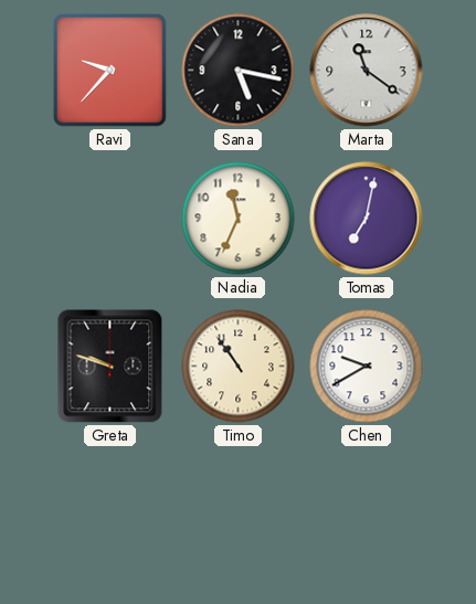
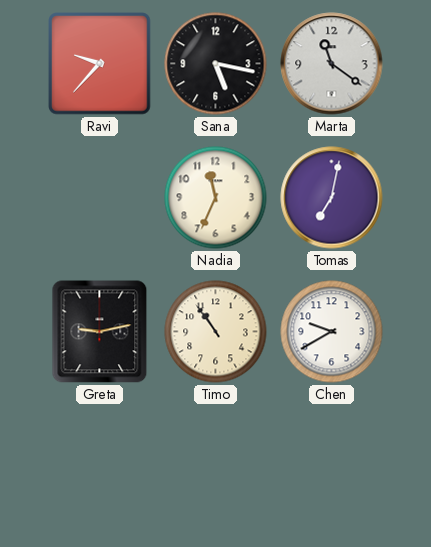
Greta: 9:48 -> 9:13 (100, 332)
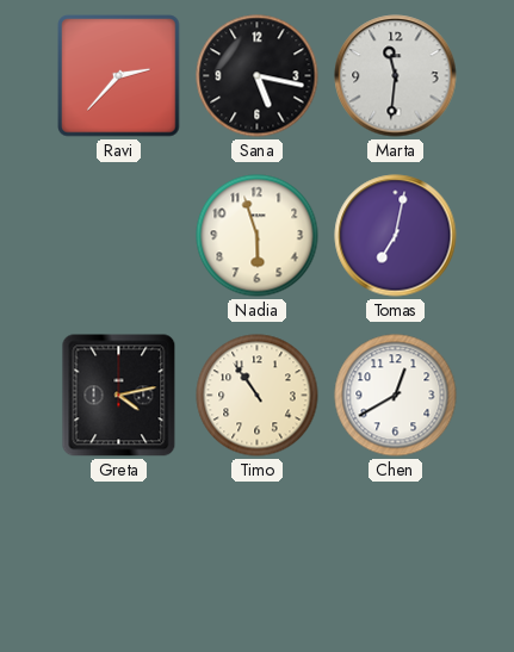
Ravi: 9:37 -> 2:37 (119, 76)
Marta: 11:21 -> 11:31 (396, 76)
Nadia: 11:34 -> 5:57 (258, 236)
Greta: 9:13 -> 4:13 (119, 396)
Chen: 9:40 -> 12:40 (396, 396)
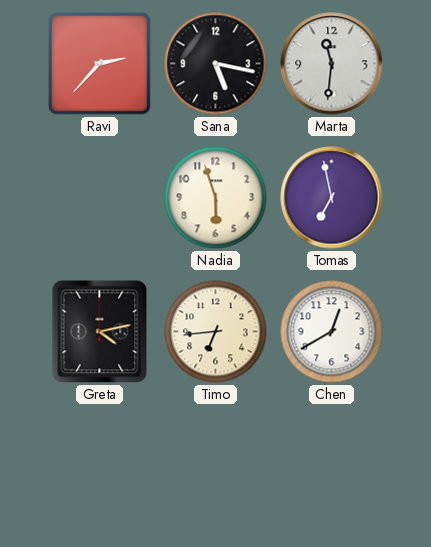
Tomas: 7:02 -> 6:58 (332, 198)
Timo: 10:54 -> 6:44 (216, 332)
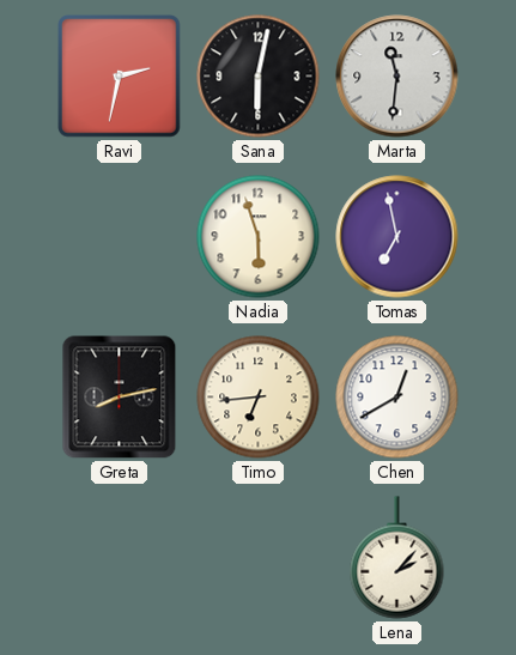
Ravi: 2:37 -> 2:32 (120, 77)
Sana: 5:17 -> 6:02 (259, 77)
Greta: 4:13 -> 8:13 (120, 398)
Lena: none -> 2:07 (397, 558)
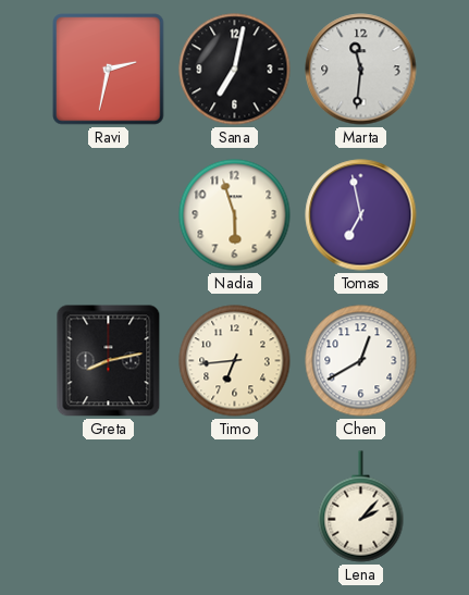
Sana: 6:02 -> 7:02 (235, 70)
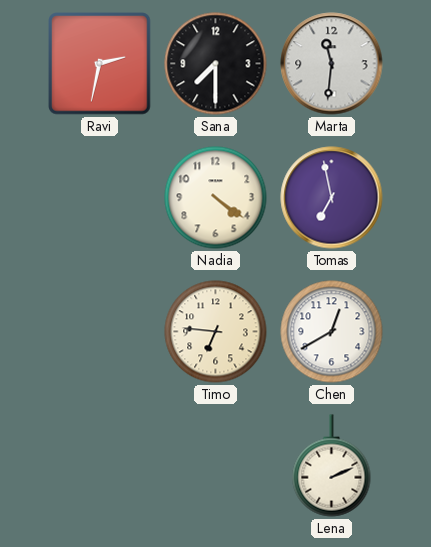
Sana: 7:02 -> 7:30 (216, 64)
Nadia: 5:57 -> 4:21 (216, 198)
Greta: 8:13 -> none (109, 361)
Timo: 6:44 -> 6:46 (216, 332)
Lena: 2:07 -> 2:11 (332, 466)
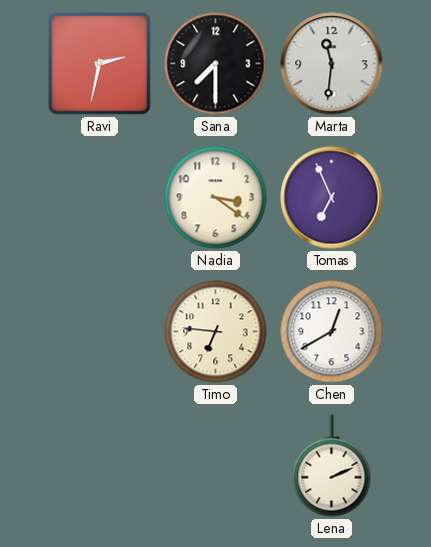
Nadia: 4:21 -> 3:21 (216, 198)
Tomas: 6:58 -> 6:56 (332, 198)
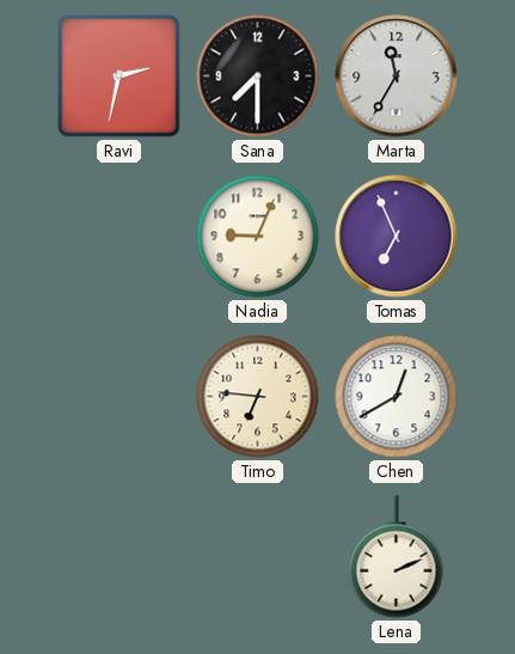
Marta: 11:31 -> 11:35 (397, 77)
Nadia: 3:21 -> 9:04 (258, 237)
